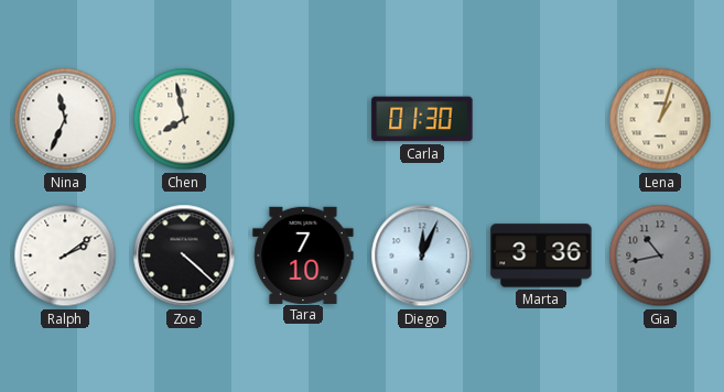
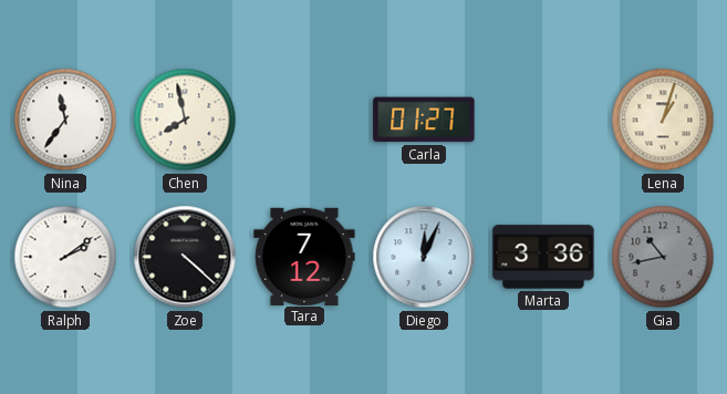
Nina: 11:34 -> 11:36 (65, 120)
Carla: 01:30 -> 01:27 (424, 120)
Tara: 7:10 -> 7:12 (304, 256)
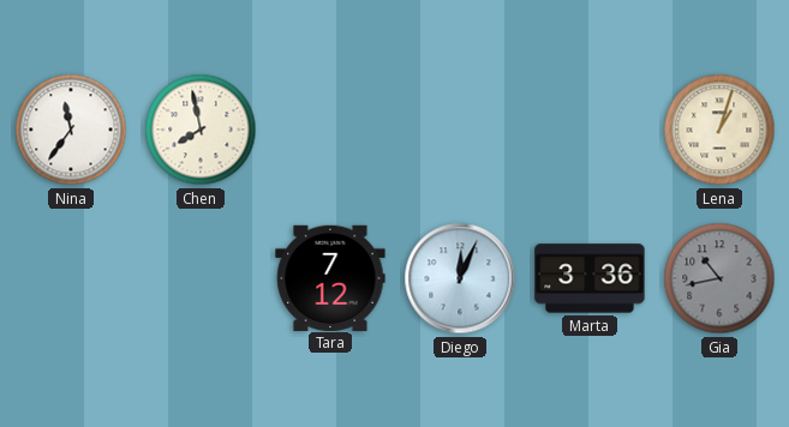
Carla: 01:27 -> none (424, 120)
Ralph: 2:09 -> none (65, 257)
Zoe: 4:22 -> none (185, 257)
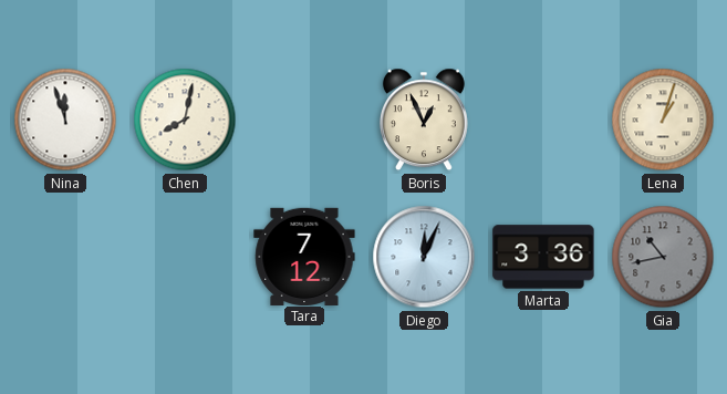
Nina: 11:36 -> 11:57 (65, 120)
Chen: 7:58 -> 8:02 (185, 120)
Boris: none -> 12:56 (424, 120)
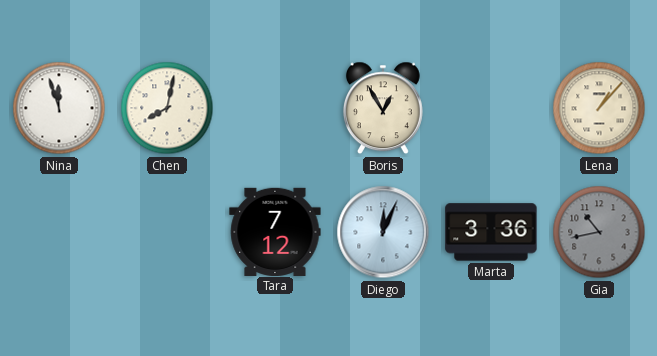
Boris: 12:56 -> 12:55 (383, 108)
Lena: 1:03 -> 1:07 (599, 108)
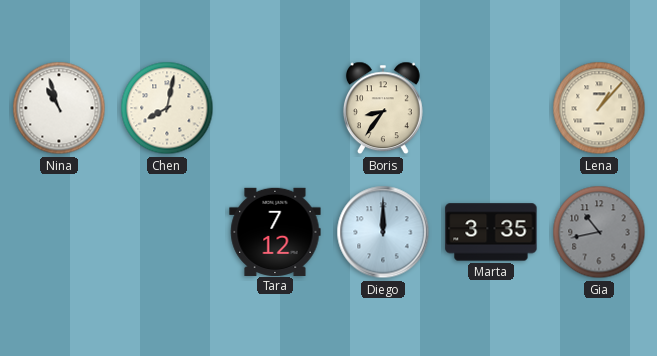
Nina: 11:57 -> 10:57 (59, 108)
Boris: 12:55 -> 8:36 (383, 108)
Diego: 12:04 -> 12:00 (383, 232)
Marta: 3:36 -> 3:35 (491, 232)
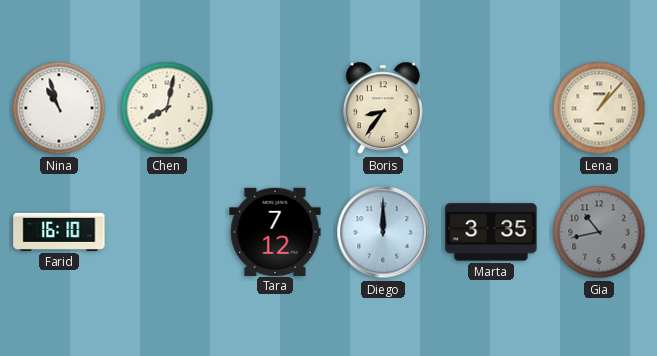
Farid: none -> 16:10 (59, 232)
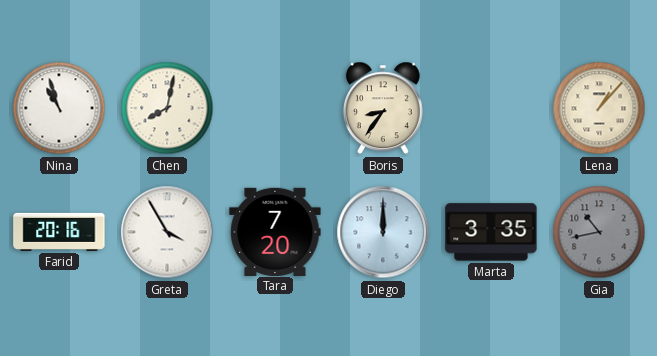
Farid: 16:10 -> 20:16 (59, 232)
Greta: none -> 3:55 (167, 232)
Tara: 7:12 -> 7:20 (275, 231)
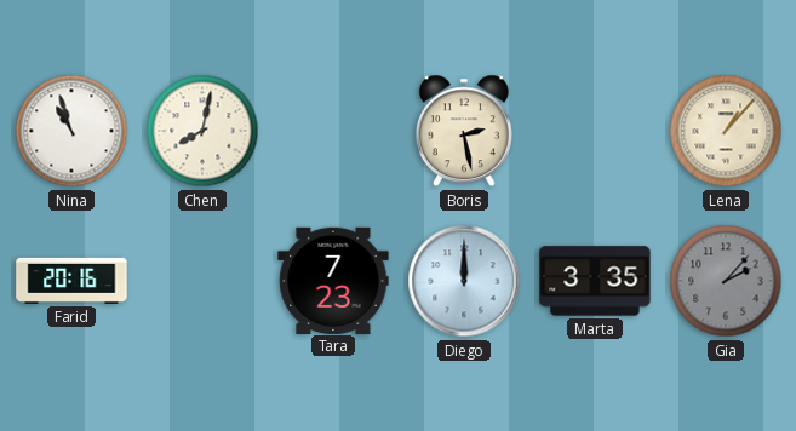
Boris: 8:36 -> 2:28 (464, 131)
Greta: 3:55 -> none (167, 232)
Tara: 7:20 -> 7:23 (333, 280)
Gia: 10:43 -> 2:07 (726, 281)
